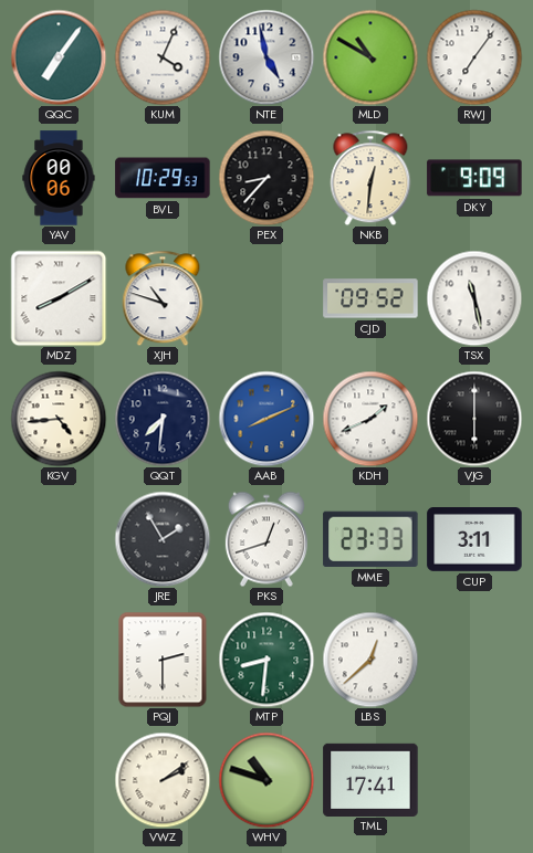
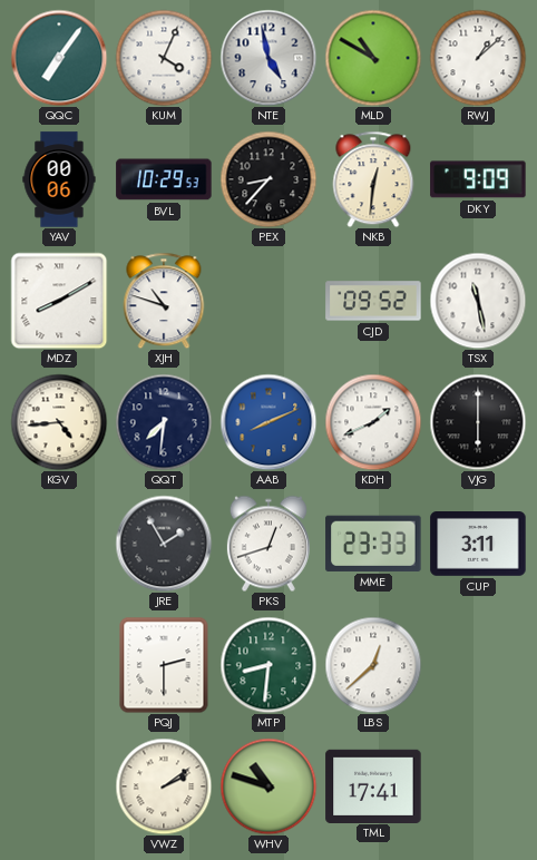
RWJ: 7:06 -> 1:08 (478, 58)
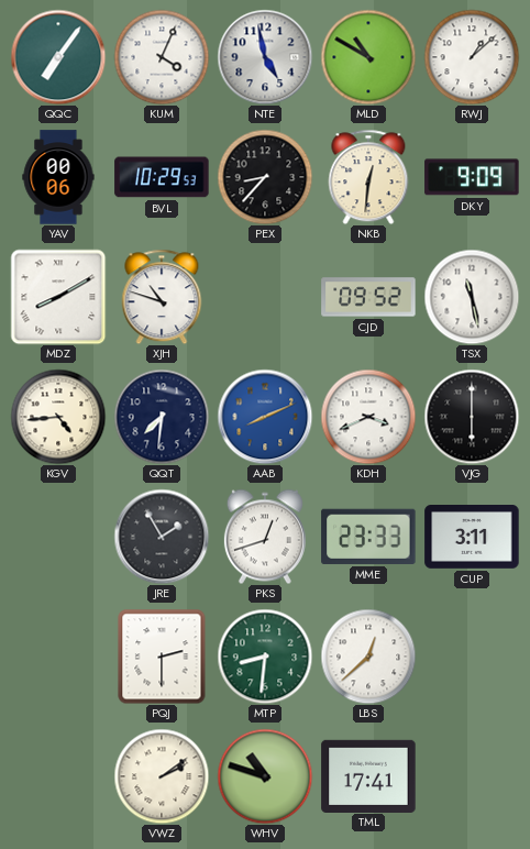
KDH: 1:41 -> 3:41 (368, 417)
